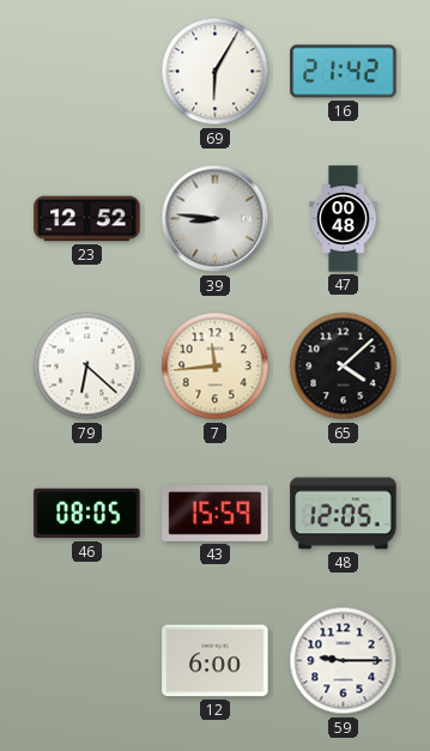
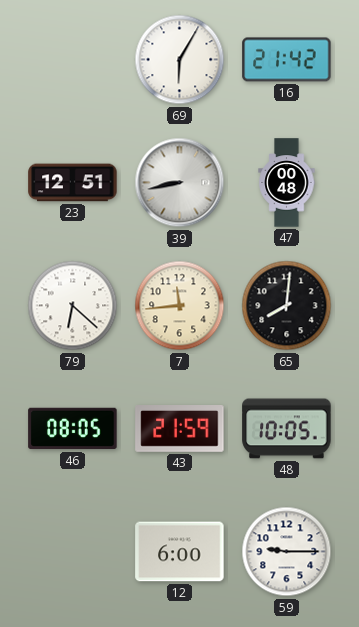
23: 12:52 -> 12:51 (73, 183)
39: 8:46 -> 8:43 (180, 183)
65: 4:08 -> 8:01 (287, 306)
43: 15:59 -> 21:59 (180, 429)
48: 12:05 -> 10:05 (287, 429)
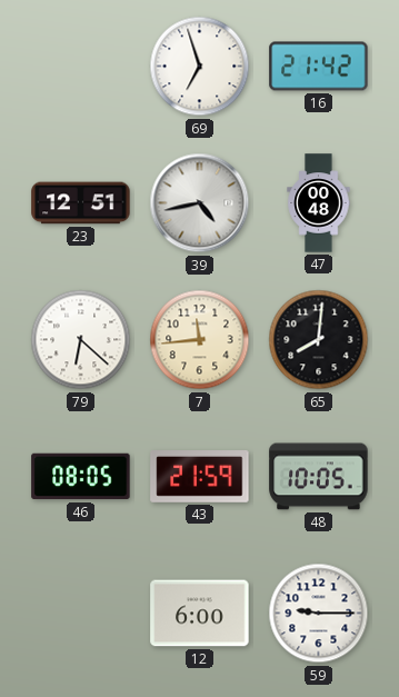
69: 6:05 -> 6:57 (200, 67)
39: 8:43 -> 4:43 (200, 203)
